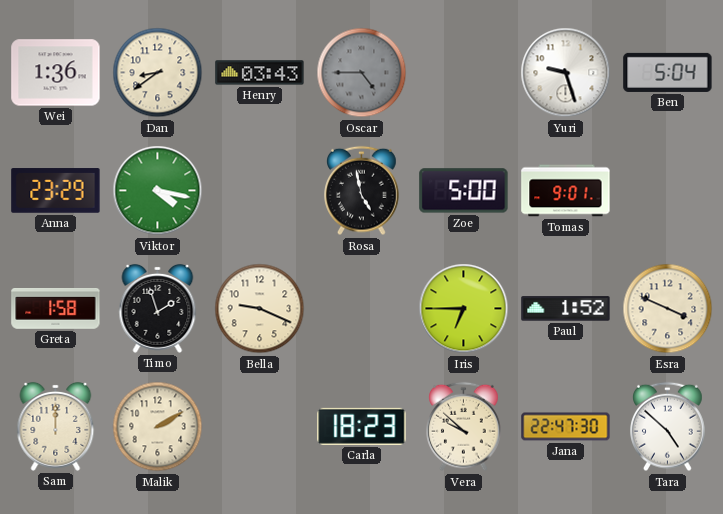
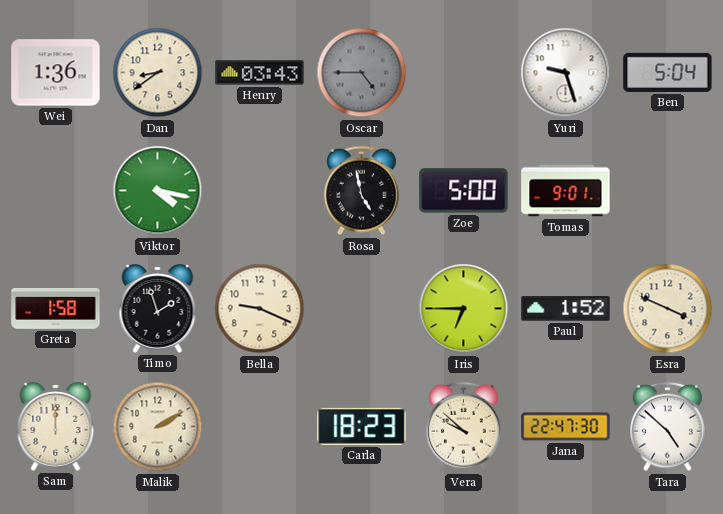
Anna: 23:29 -> none (56, 191)
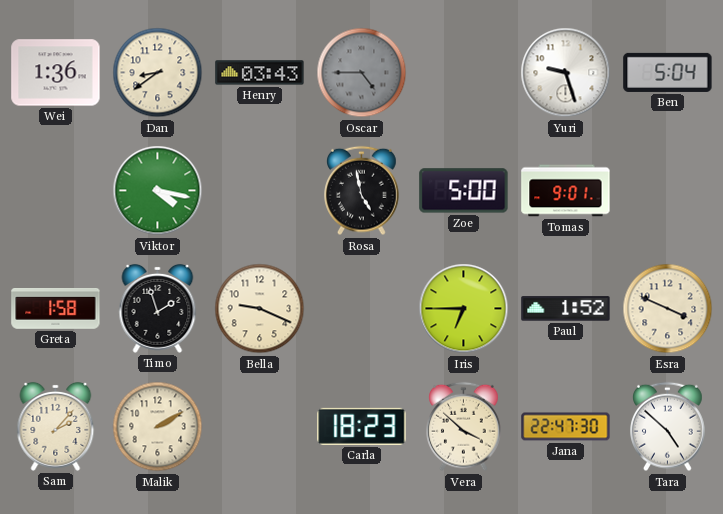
Sam: 12:00 -> 2:07 (56, 426)
Vera: 9:52 -> 3:52 (464, 427)
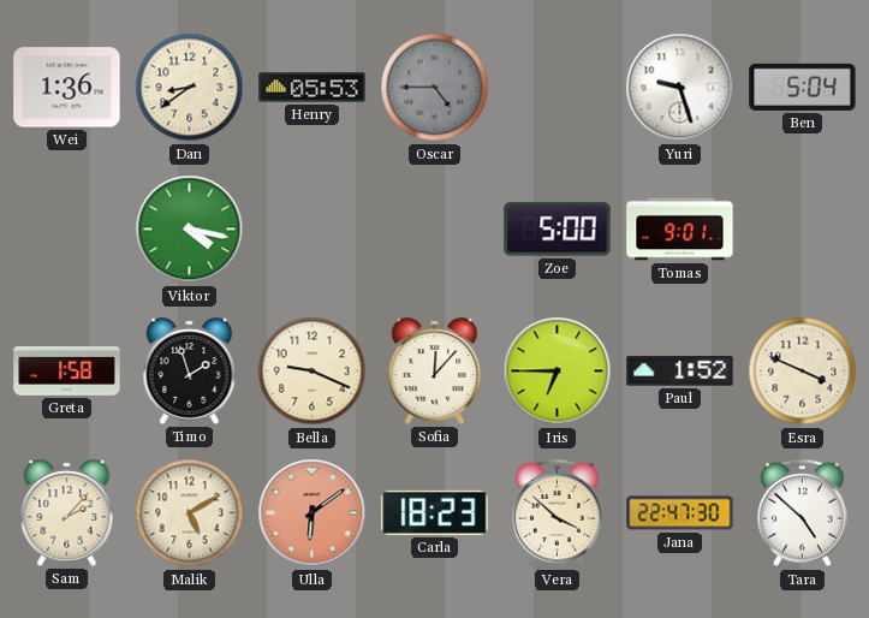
Henry: 03:43 -> 05:53 (313, 88)
Rosa: 4:58 -> none (362, 191)
Sofia: none -> 12:07 (435, 370)
Malik: 2:10 -> 5:10 (190, 513)
Ulla: none -> 6:09 (313, 513)
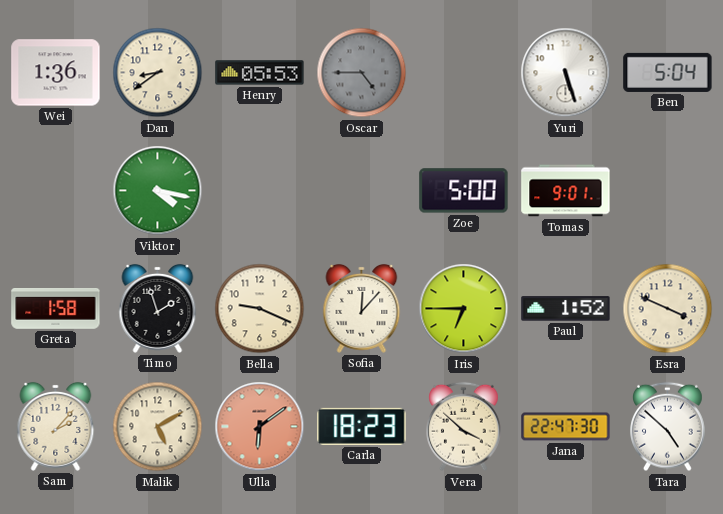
Yuri: 9:27 -> 5:27 (566, 73)
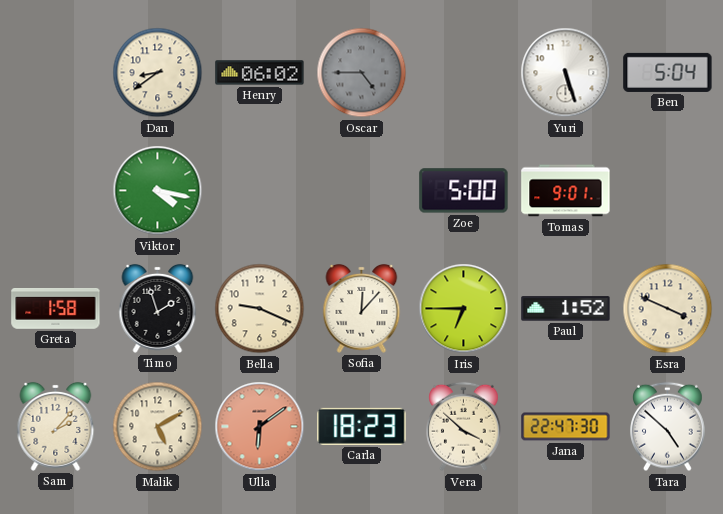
Wei: 1:36 -> none (56, 73)
Henry: 05:53 -> 06:02 (260, 73)
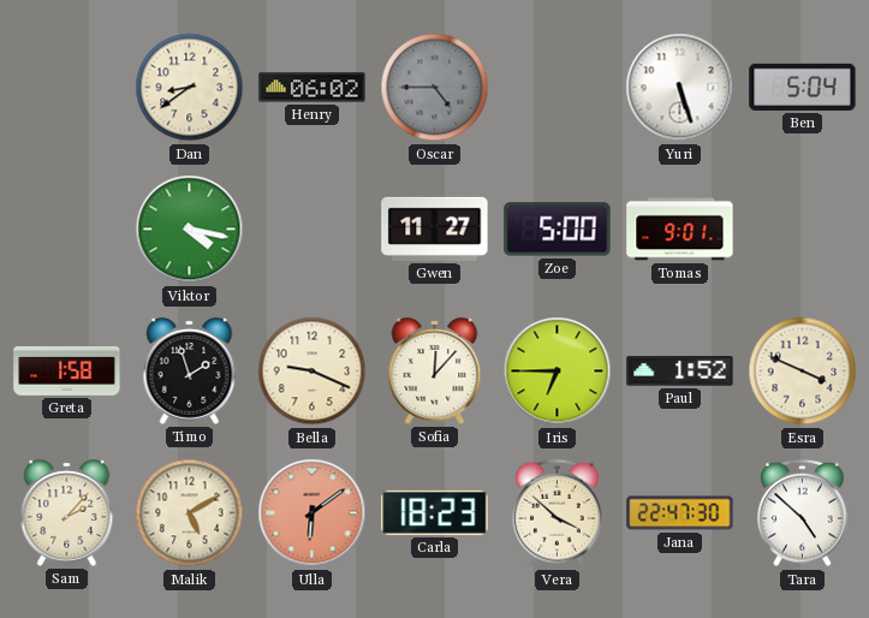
Gwen: none -> 11:27 (435, 228)
